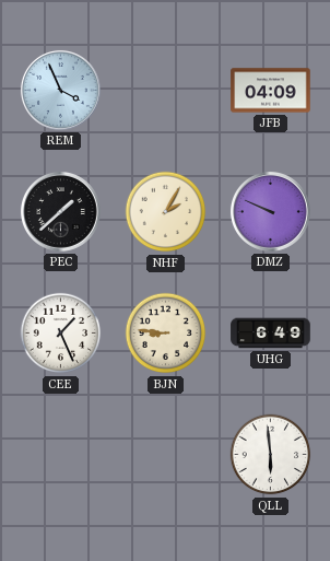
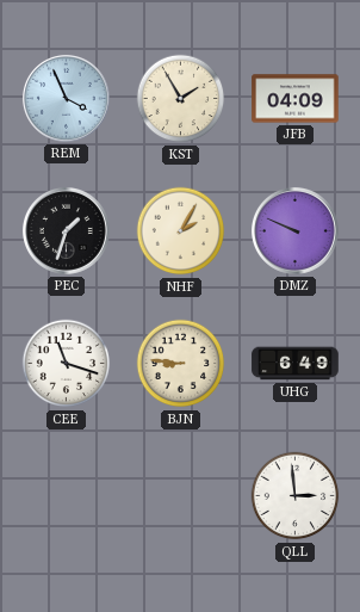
KST: none -> 1:55 (181, 99)
PEC: 1:38 -> 1:33 (66, 230)
CEE: 1:26 -> 11:18 (67, 364)
QLL: 5:59 -> 2:59 (296, 496)
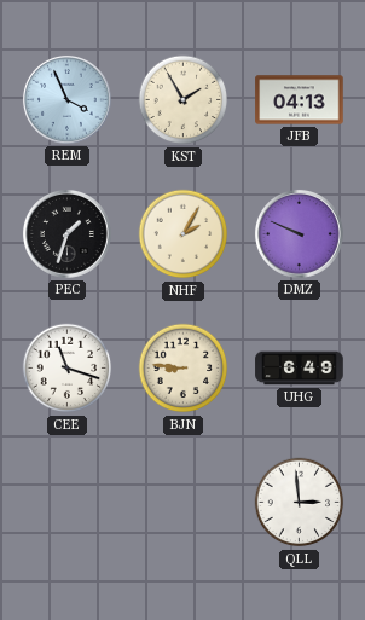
JFB: 04:09 -> 04:13 (300, 100)
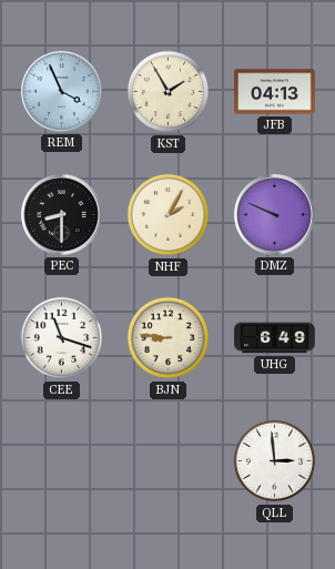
PEC: 1:33 -> 8:30 (61, 214)
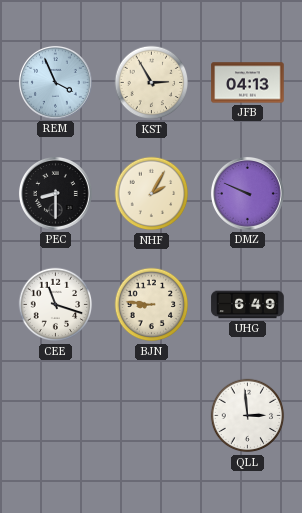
KST: 1:55 -> 2:55 (152, 83)
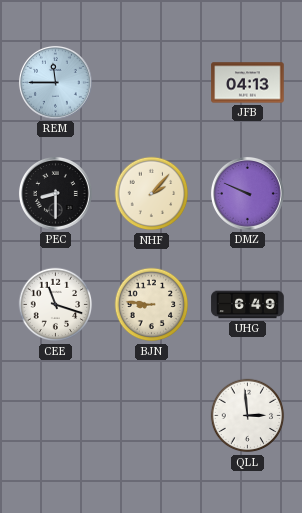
REM: 3:56 -> 11:45 (55, 82)
KST: 2:55 -> none (152, 83)
NHF: 2:05 -> 2:07 (152, 194)
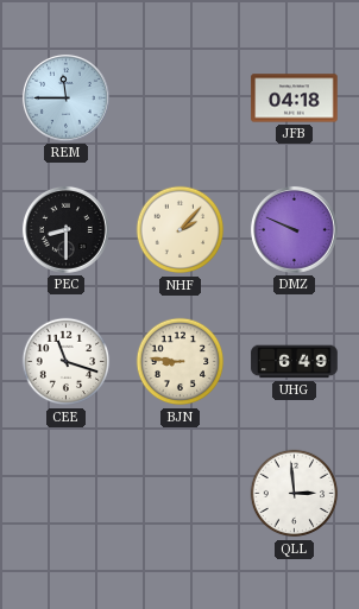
JFB: 04:13 -> 04:18 (295, 99)
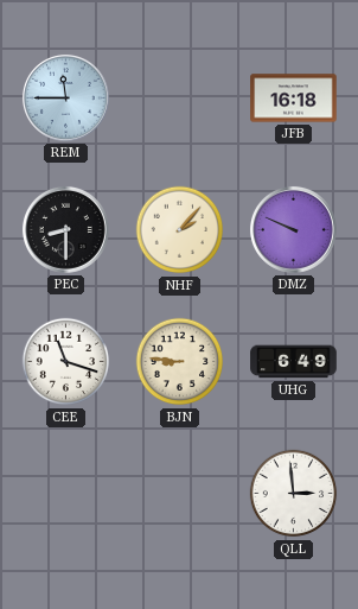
JFB: 04:18 -> 16:18 (294, 99)
